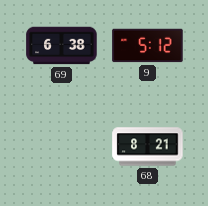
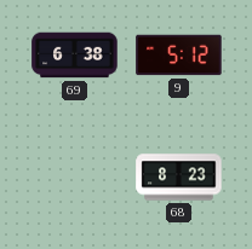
68: 8:21 -> 8:23 (179, 178)
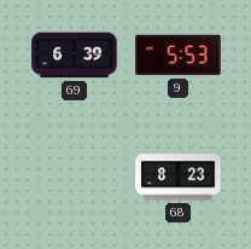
69: 6:38 -> 6:39 (75, 56)
9: 5:12 -> 5:53 (179, 56)
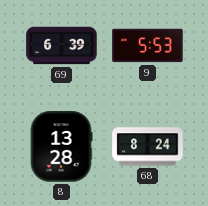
8: none -> 13:28 (61, 147)
68: 8:23 -> 8:24 (148, 147)
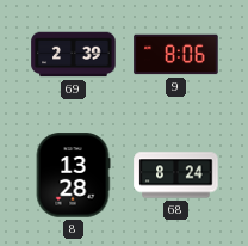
69: 6:39 -> 2:39 (74, 55)
9: 5:53 -> 8:06 (176, 55)
